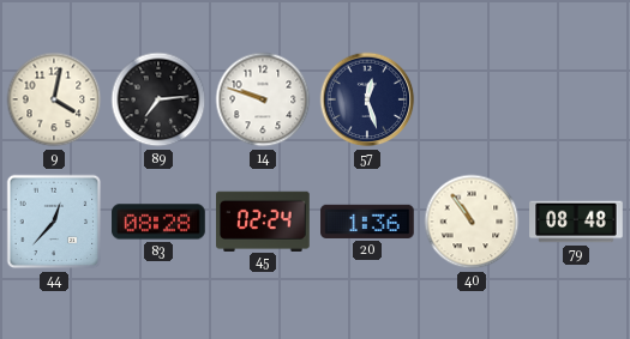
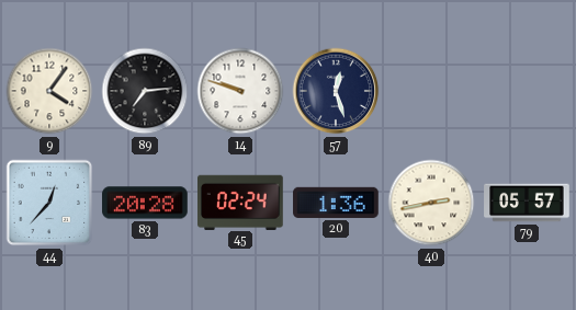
9: 4:02 -> 4:06 (49, 91)
83: 08:28 -> 20:28 (145, 203)
40: 10:54 -> 2:43 (431, 203)
79: 08:48 -> 05:57 (527, 203)
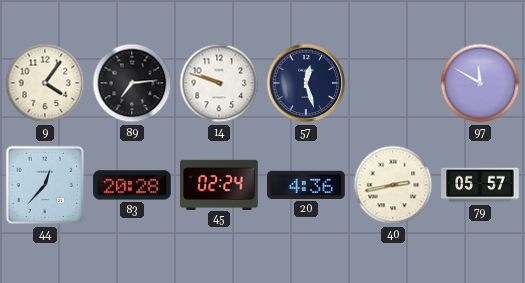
97: none -> 11:50 (480, 83)
20: 1:36 -> 4:36 (306, 185)
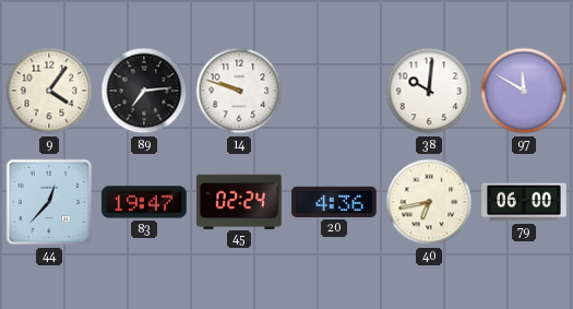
57: 12:27 -> none (306, 83)
38: none -> 10:01 (429, 91)
83: 20:28 -> 19:47 (144, 202)
40: 2:43 -> 6:43 (429, 202)
79: 05:57 -> 06:00 (524, 202)
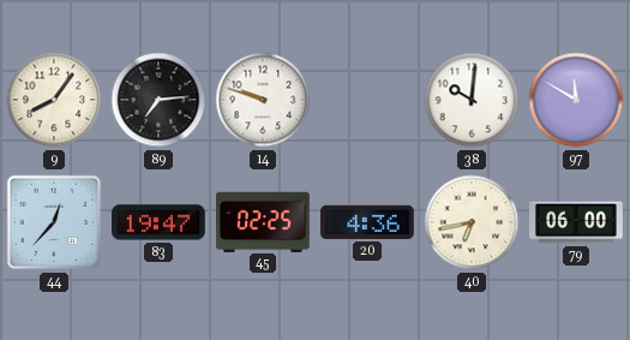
9: 4:06 -> 8:06 (54, 100)
45: 02:24 -> 02:25 (264, 221)
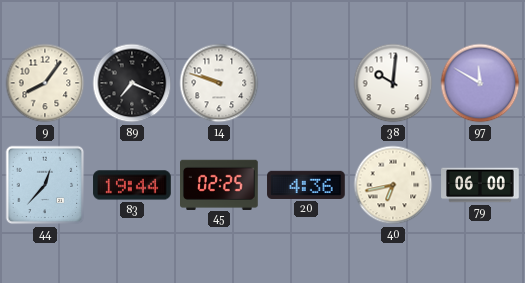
89: 7:14 -> 7:19 (132, 83)
83: 19:47 -> 19:44 (132, 185)
